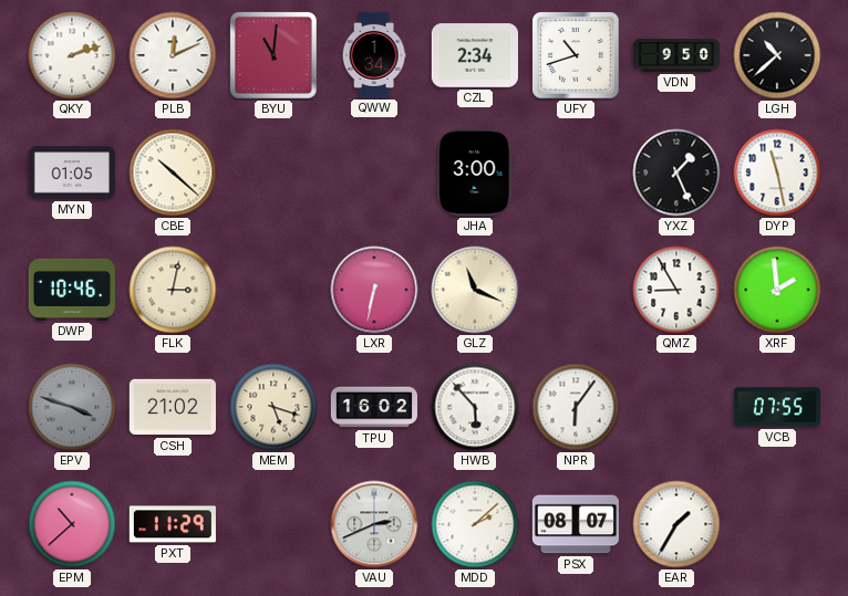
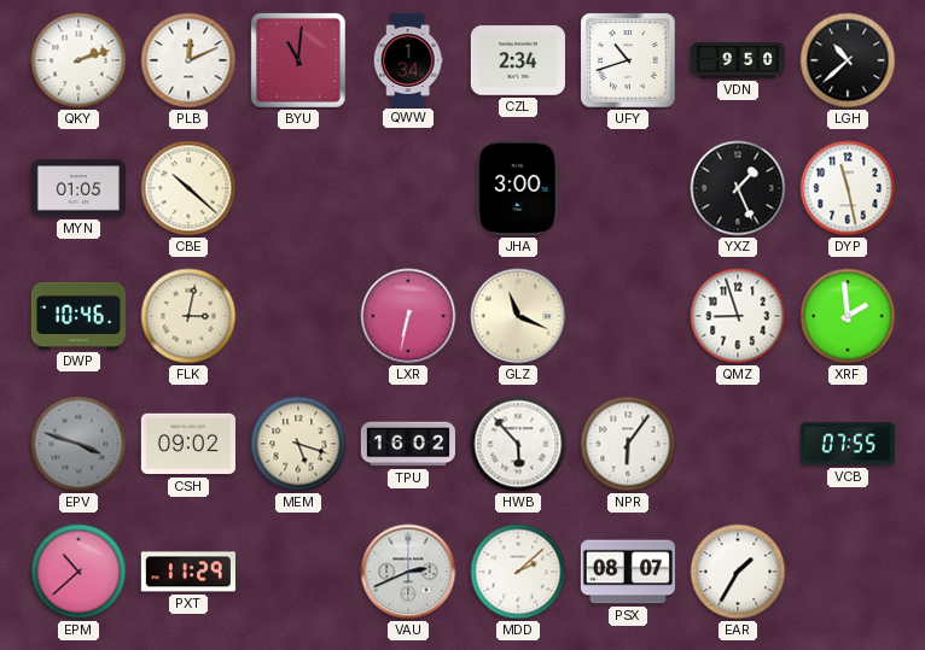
QMZ: 8:55 -> 8:57 (738, 316)
CSH: 21:02 -> 09:02 (188, 444)
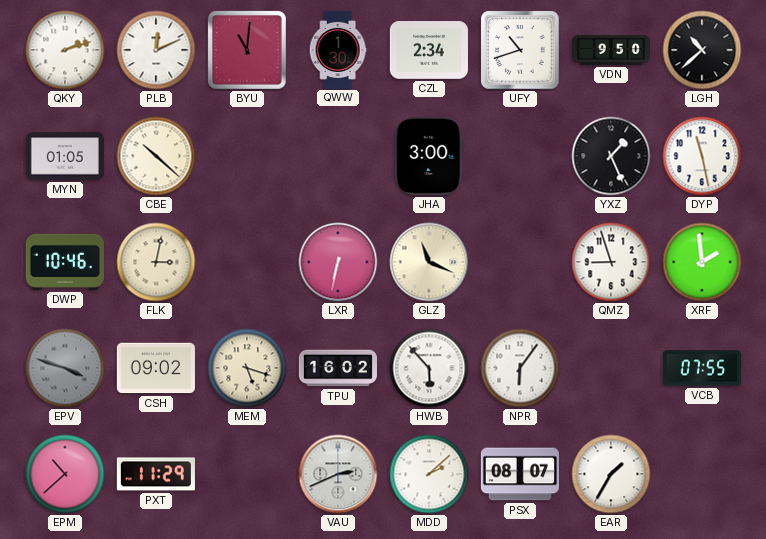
QWW: 1:34 -> 1:30 (338, 49)
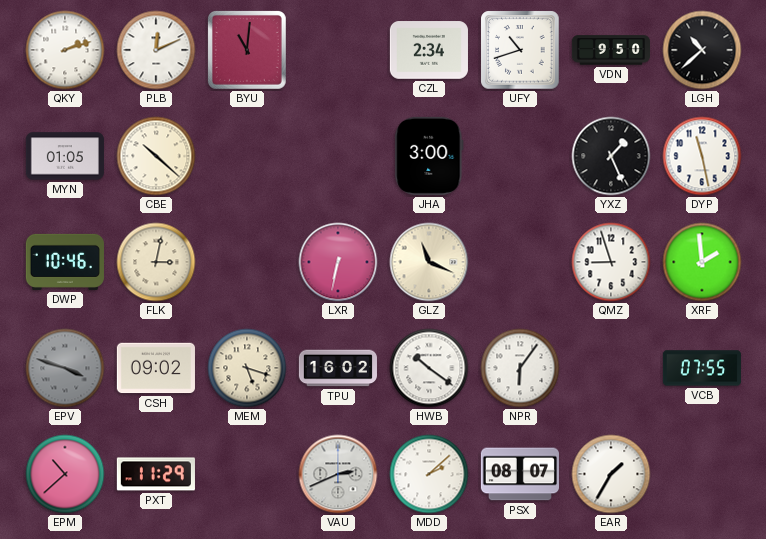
QWW: 1:30 -> none (338, 49)
HWB: 5:53 -> 10:21 (429, 368)
